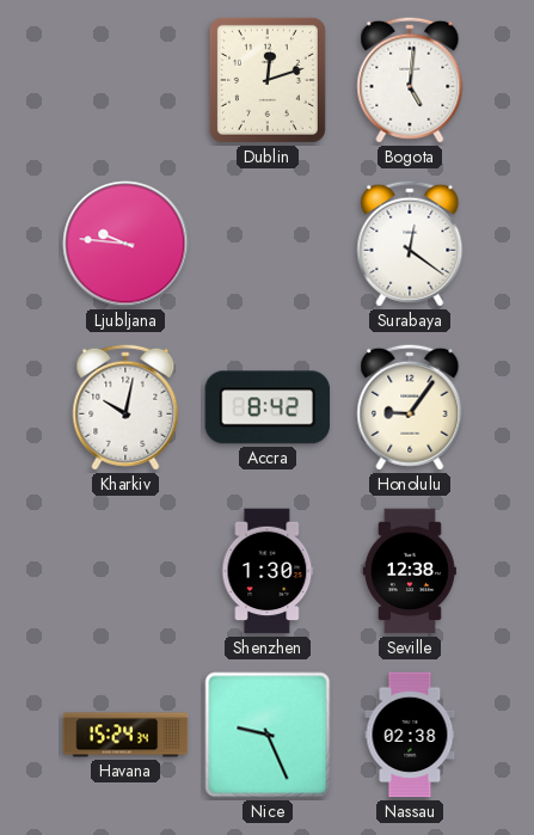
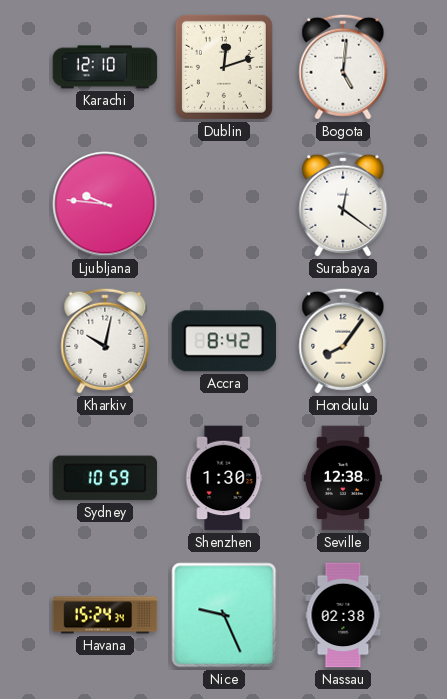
Karachi: none -> 12:10 (105, 67)
Honolulu: 9:06 -> 8:06 (343, 341)
Sydney: none -> 10:59 (105, 478)
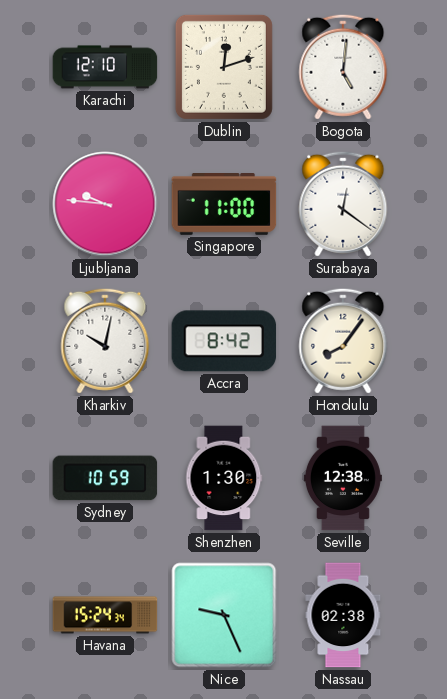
Singapore: none -> 11:00 (224, 205)
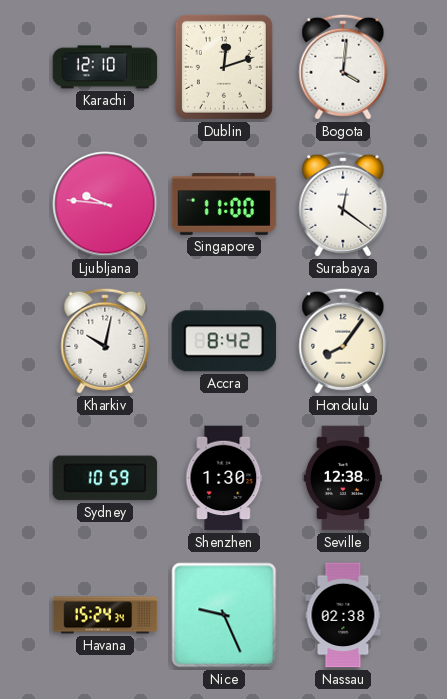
Bogota: 5:01 -> 4:01 (343, 67)
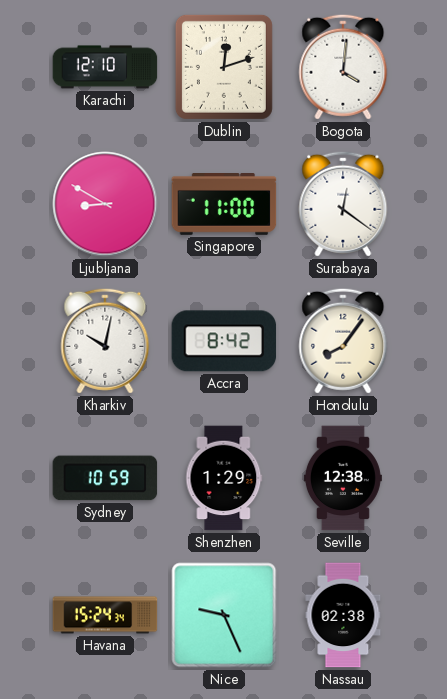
Ljubljana: 9:46 -> 8:50 (105, 204)
Shenzhen: 1:30 -> 1:29 (224, 478)
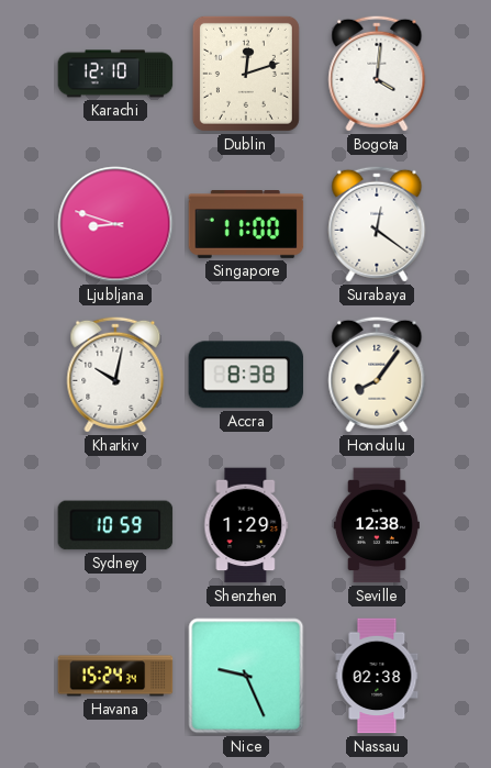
Ljubljana: 8:50 -> 8:48 (115, 224)
Accra: 8:42 -> 8:38 (246, 375)
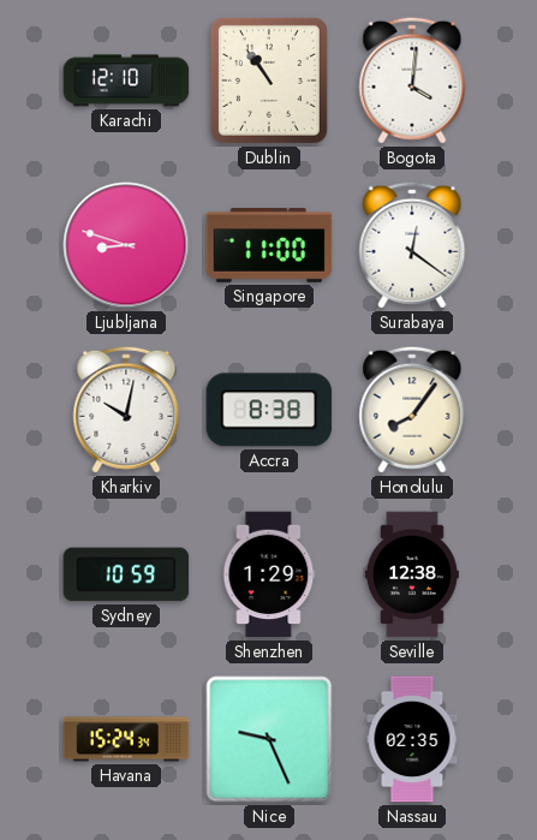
Dublin: 12:12 -> 10:54 (269, 81)
Nassau: 02:38 -> 02:35 (412, 739)
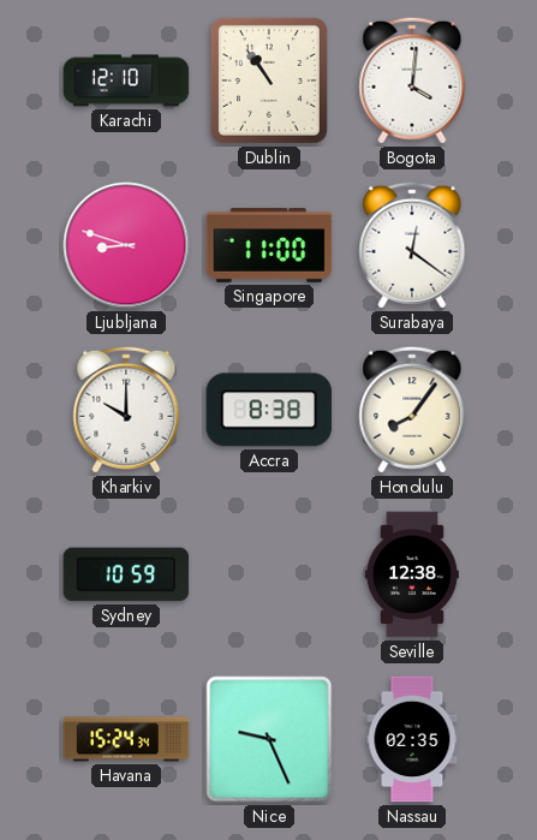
Kharkiv: 10:02 -> 10:00 (126, 410)
Shenzhen: 1:29 -> none (269, 574)
